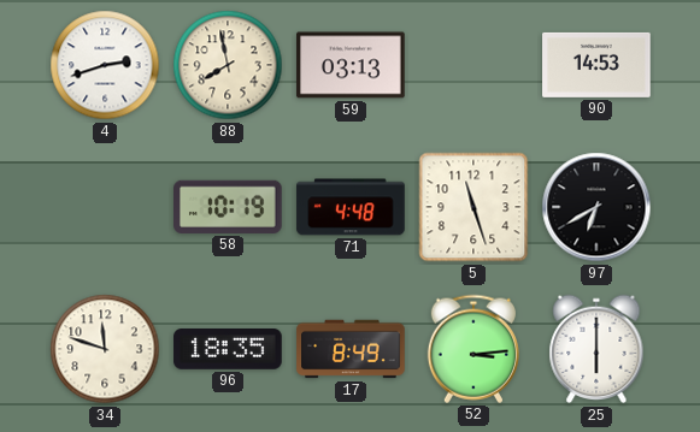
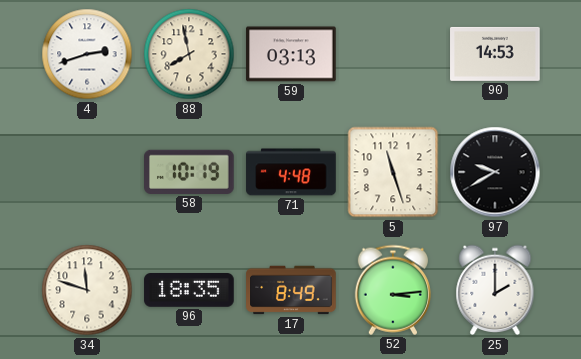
97: 6:40 -> 9:40 (495, 172)
25: 6:00 -> 2:00 (495, 290)
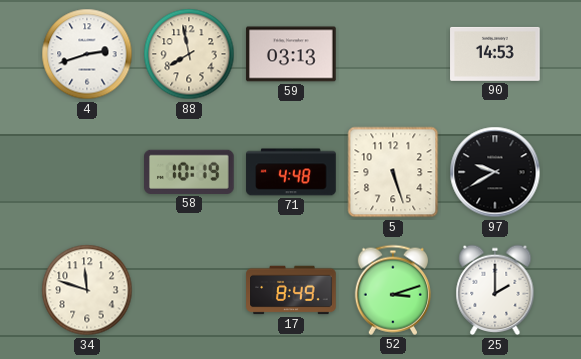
5: 11:27 -> 5:27 (393, 172)
96: 18:35 -> none (189, 291)
52: 3:14 -> 3:12 (393, 290)
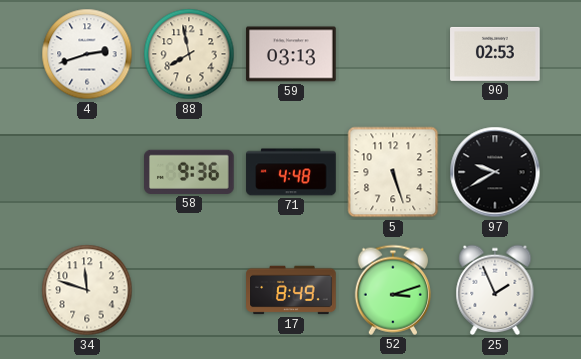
90: 14:53 -> 02:53 (495, 54)
58: 10:19 -> 9:36 (190, 172)
25: 2:00 -> 1:56 (495, 290)
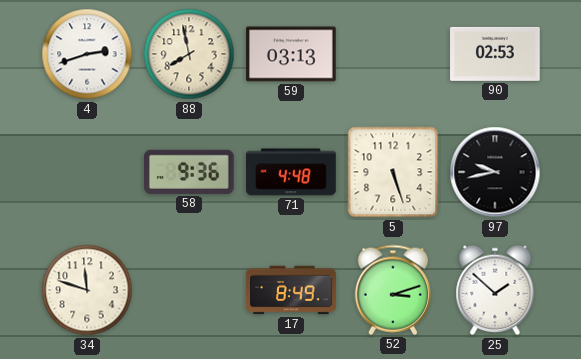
97: 9:40 -> 9:43 (495, 172)
25: 1:56 -> 1:52 (495, 290)
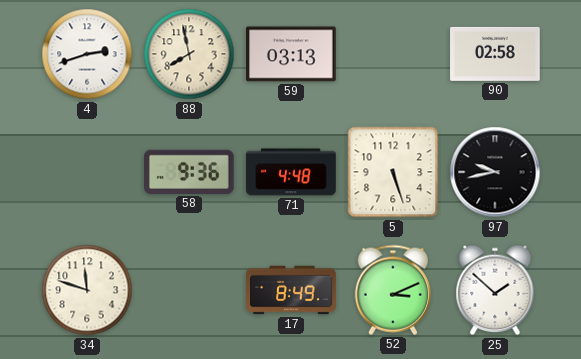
90: 02:53 -> 02:58 (495, 54)
52: 3:12 -> 3:11 (393, 290)
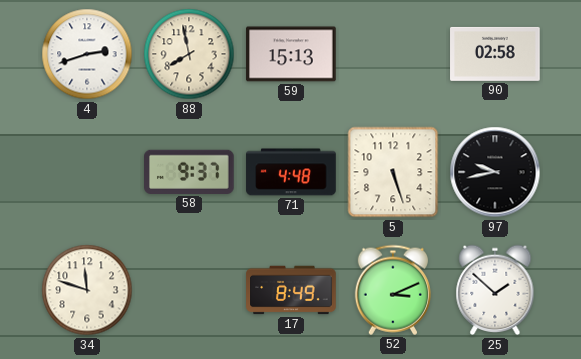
59: 03:13 -> 15:13 (291, 54)
58: 9:36 -> 9:37 (190, 172)
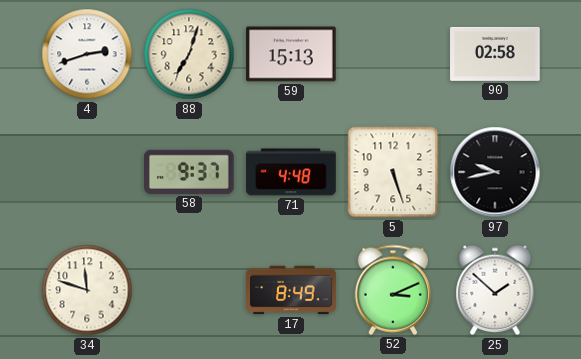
88: 7:58 -> 7:03 (189, 54)
